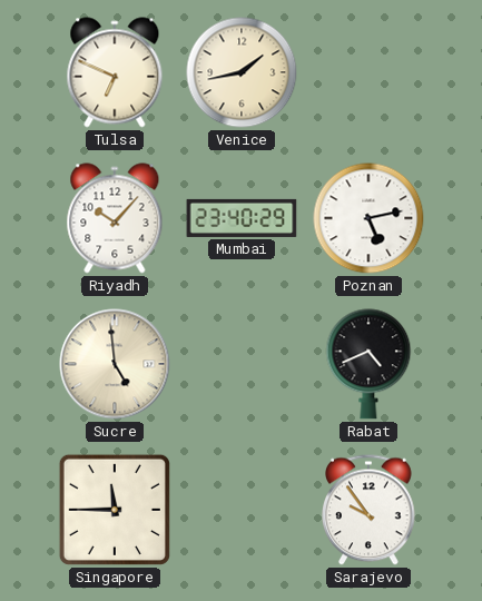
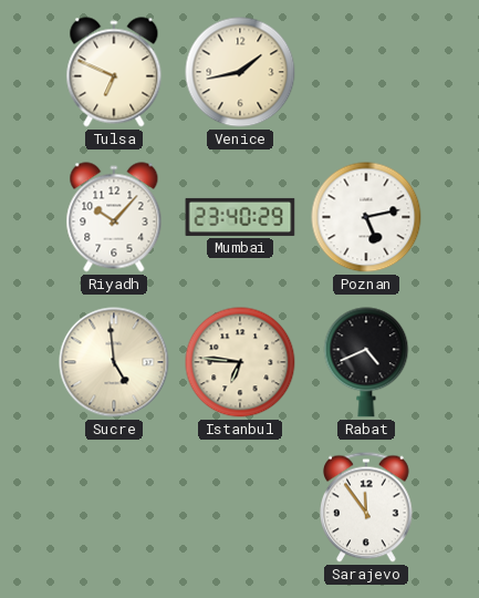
Istanbul: none -> 6:46 (240, 362)
Singapore: 11:45 -> none (115, 510)
Sarajevo: 9:54 -> 11:54 (367, 507)
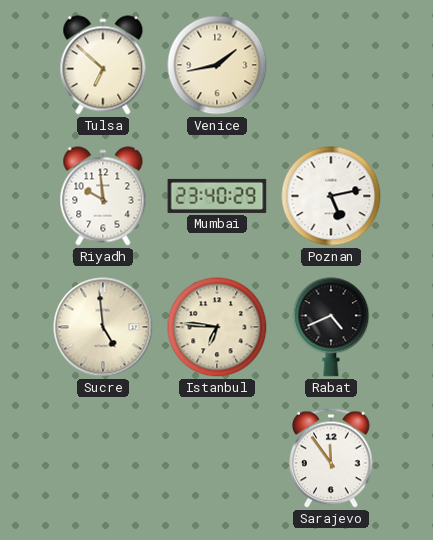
Tulsa: 6:49 -> 6:52 (103, 65)
Riyadh: 10:07 -> 9:59 (103, 196)
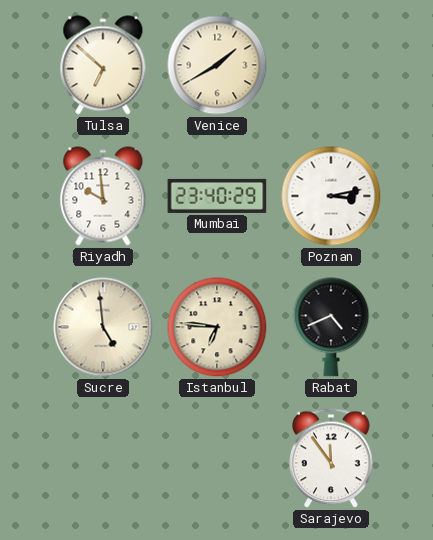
Venice: 1:43 -> 1:40 (217, 65)
Poznan: 5:13 -> 3:13 (331, 196)
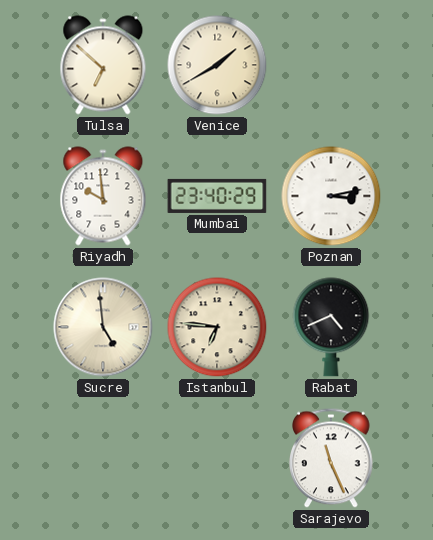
Sarajevo: 11:54 -> 11:26 (332, 458)
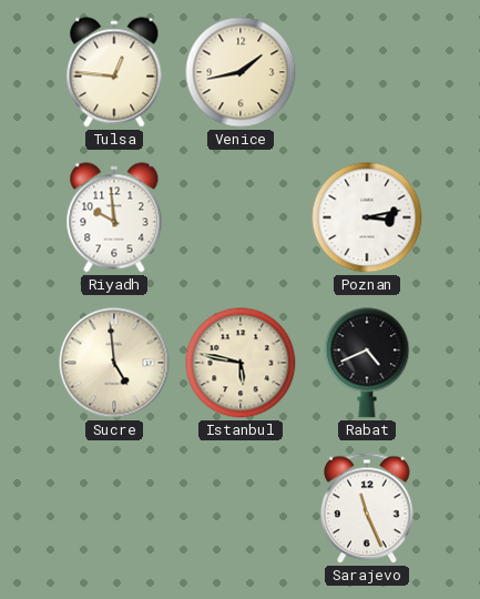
Tulsa: 6:52 -> 12:46 (114, 72)
Venice: 1:40 -> 1:43 (241, 72)
Mumbai: 23:40 -> none (217, 196)
Istanbul: 6:46 -> 5:47 (241, 363)
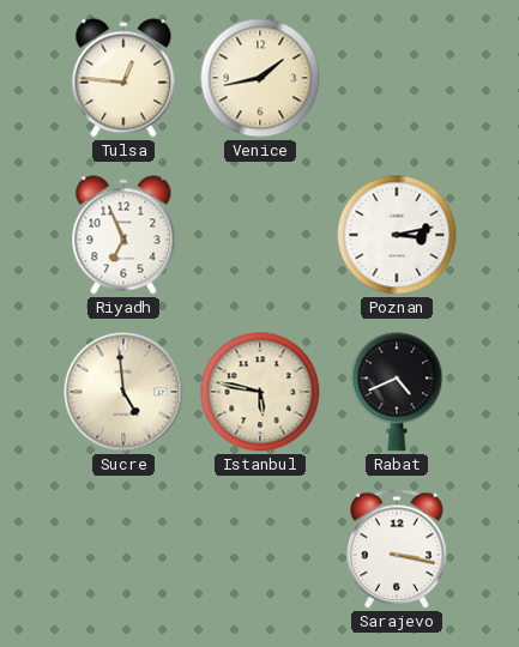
Riyadh: 9:59 -> 6:56 (123, 235)
Sarajevo: 11:26 -> 3:17 (398, 549)
